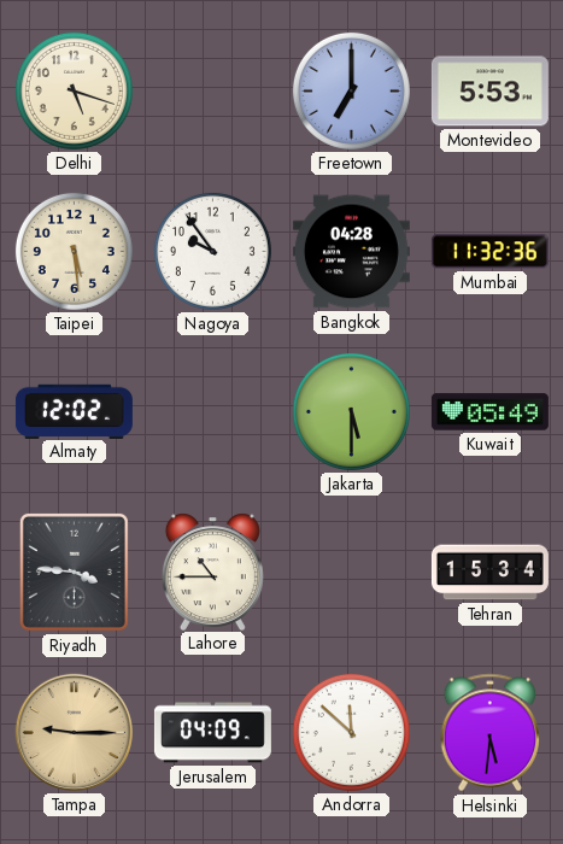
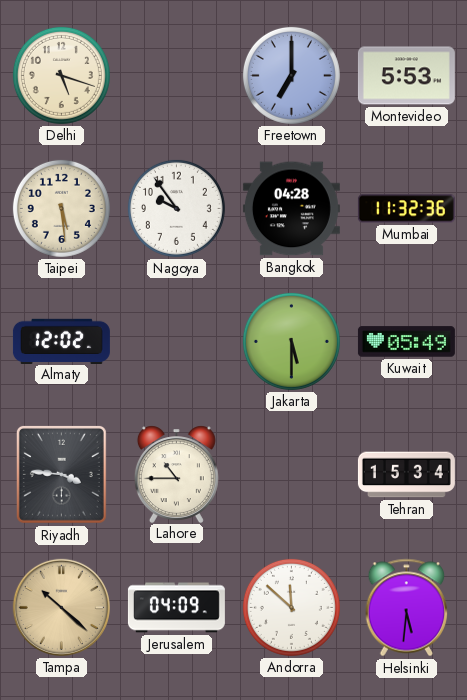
Tampa: 9:15 -> 10:22 (61, 607)
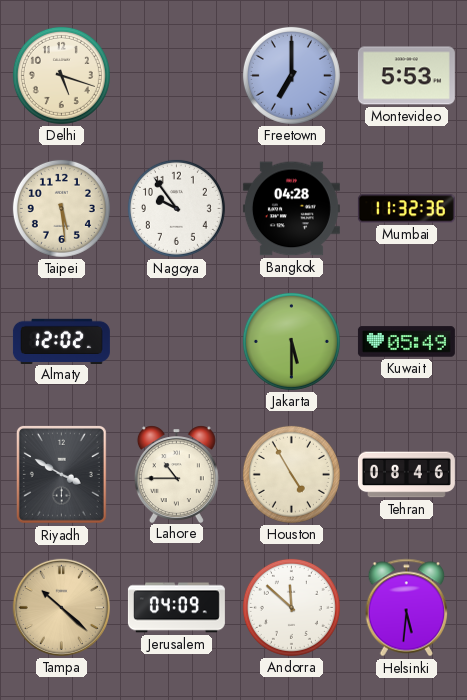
Riyadh: 3:46 -> 3:50 (61, 474)
Houston: none -> 4:55 (291, 474)
Tehran: 15:34 -> 08:46 (406, 475)
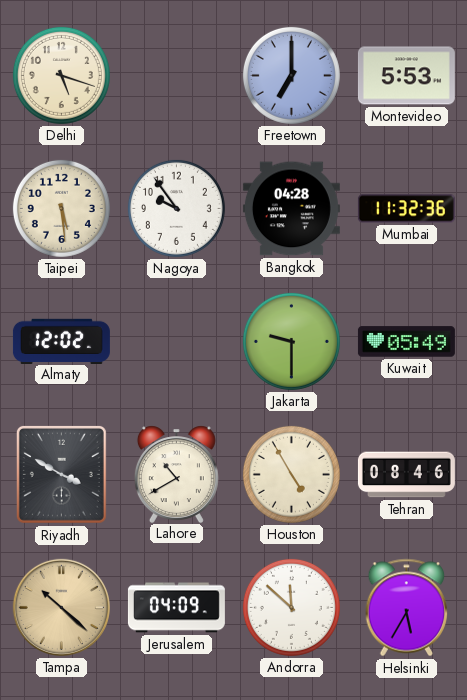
Jakarta: 5:30 -> 9:30 (291, 341)
Lahore: 10:45 -> 10:40 (176, 474)
Helsinki: 5:31 -> 5:35 (407, 608)
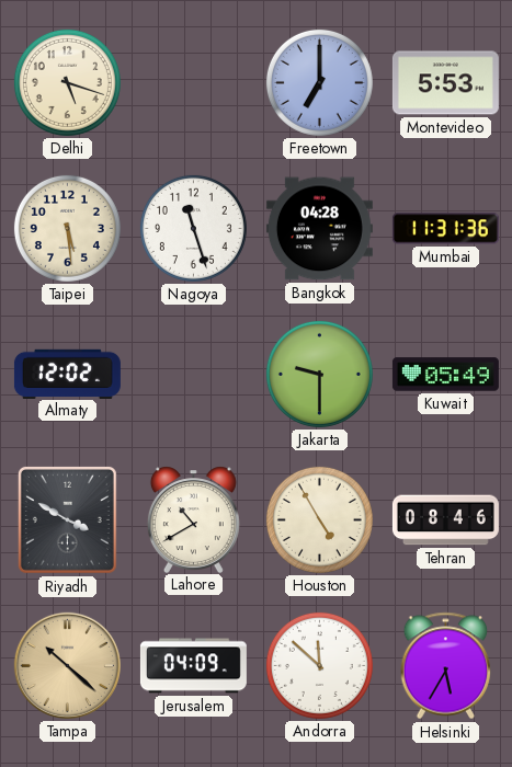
Nagoya: 9:54 -> 11:27 (193, 228)
Mumbai: 11:32 -> 11:31 (445, 229)
